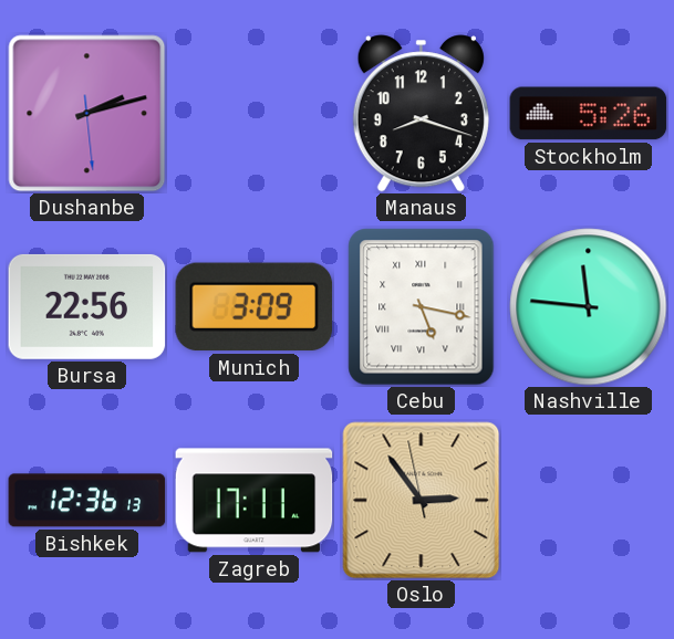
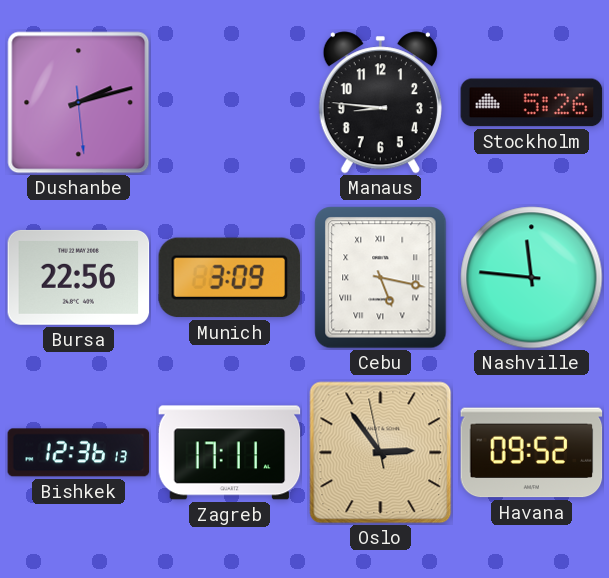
Manaus: 8:18 -> 8:46 (380, 103)
Havana: none -> 09:52 (532, 453)
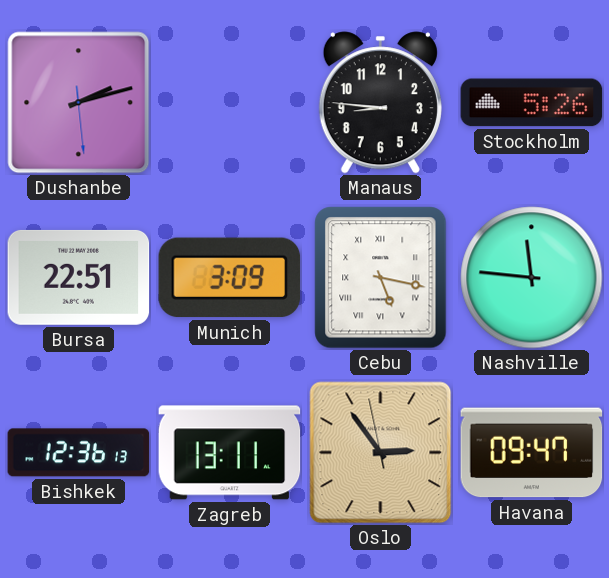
Bursa: 22:56 -> 22:51 (79, 277)
Zagreb: 17:11 -> 13:11 (230, 453)
Havana: 09:52 -> 09:47 (532, 453)
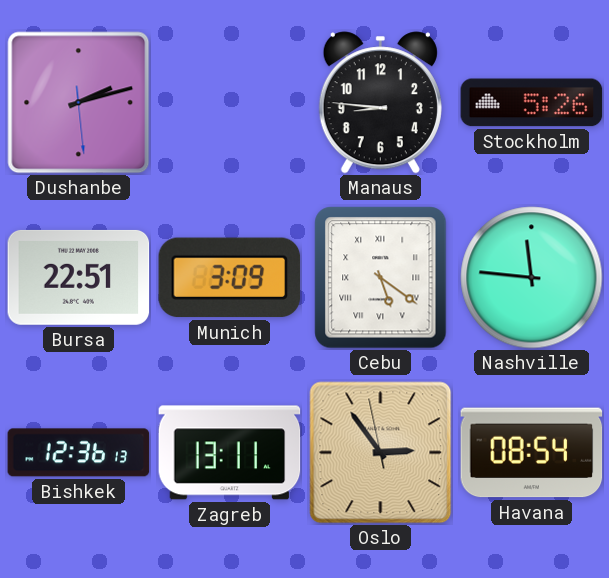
Cebu: 5:17 -> 5:21 (381, 278)
Havana: 09:47 -> 08:54 (532, 453)
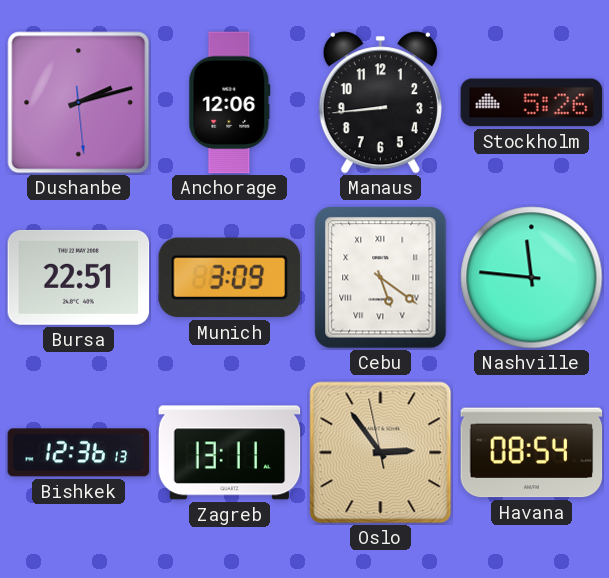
Anchorage: none -> 12:06 (230, 103)
Manaus: 8:46 -> 8:44 (380, 103)
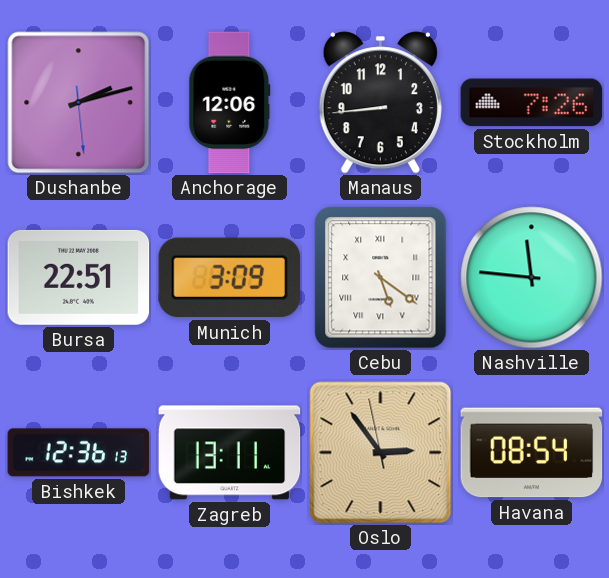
Stockholm: 5:26 -> 7:26 (532, 103)
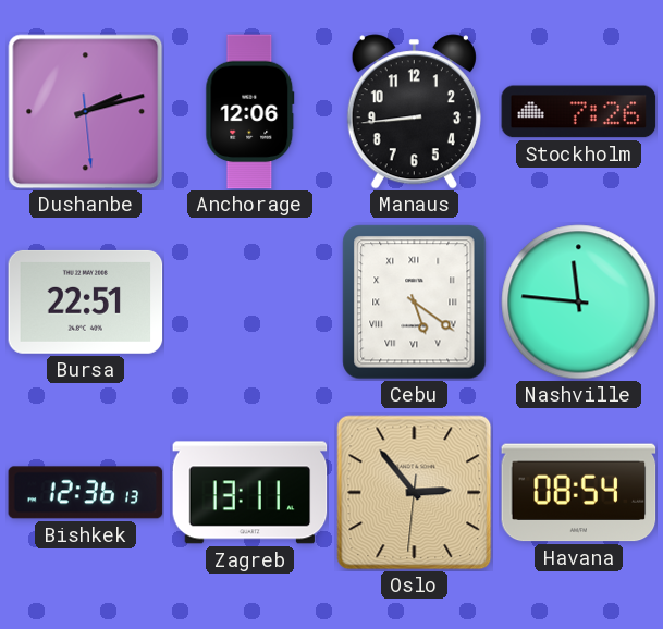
Munich: 3:09 -> none (230, 278)
Oslo: 2:53:58 -> 2:53:31 (415, 493)
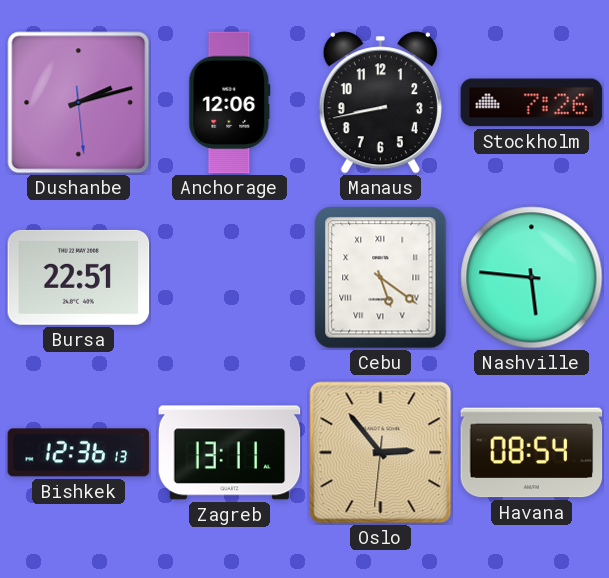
Manaus: 8:44 -> 8:43 (380, 103)
Nashville: 11:46 -> 5:46 (532, 278)
